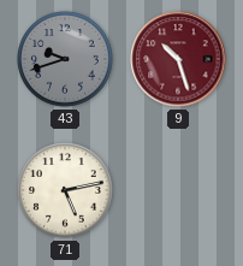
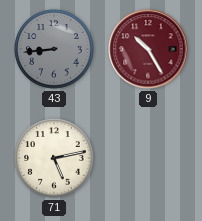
43: 9:42 -> 8:44 (54, 49)
9: 10:27 -> 10:25 (148, 49)
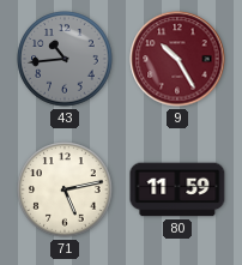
43: 8:44 -> 10:44 (65, 59)
80: none -> 11:59 (177, 189)
